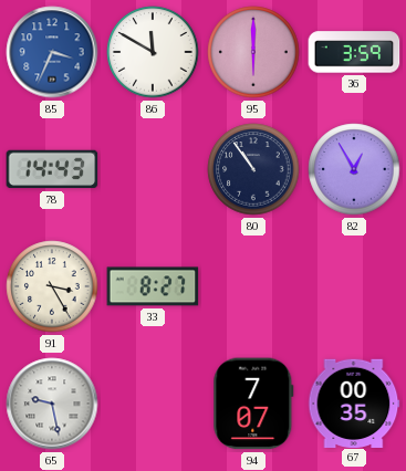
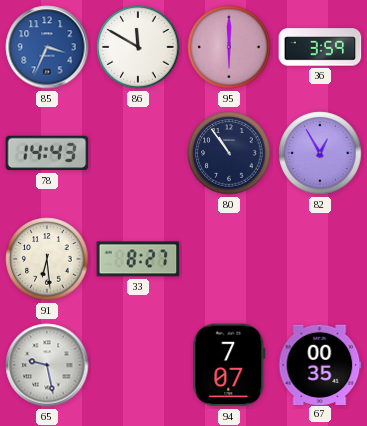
91: 3:25 -> 6:29 (47, 259)
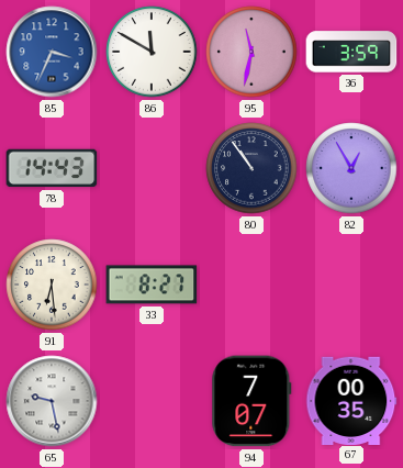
95: 6:00 -> 11:32 (251, 52)
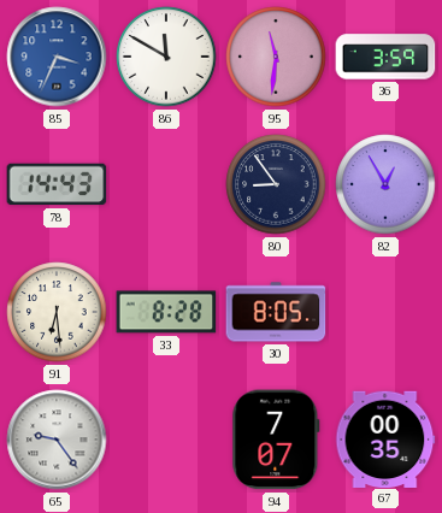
95: 11:32 -> 11:31 (276, 57)
80: 10:54 -> 8:54 (276, 184)
33: 8:27 -> 8:28 (166, 312)
30: none -> 8:05 (276, 312)
65: 9:28 -> 9:24 (57, 440)
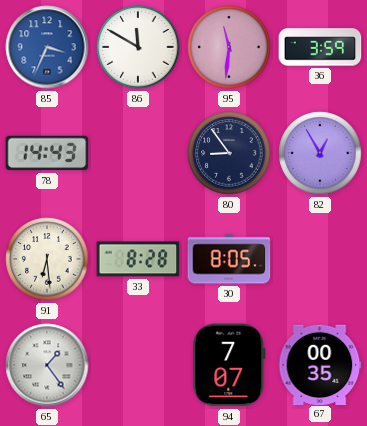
65: 9:24 -> 1:24 (47, 365)
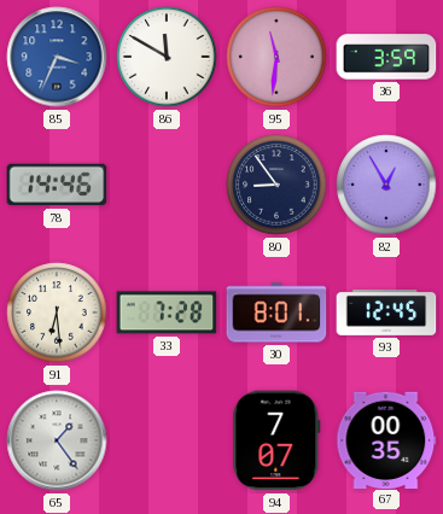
78: 14:43 -> 14:46 (57, 185)
33: 8:28 -> 7:28 (167, 313)
30: 8:05 -> 8:01 (276, 313)
93: none -> 12:45 (386, 314)
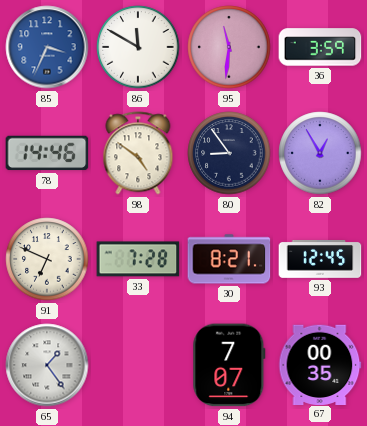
98: none -> 4:51 (138, 153)
91: 6:29 -> 6:49 (47, 259)
30: 8:01 -> 8:21 (229, 259)
